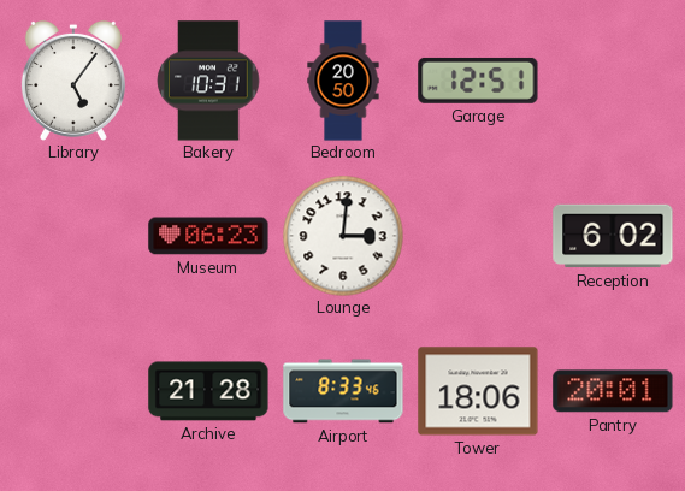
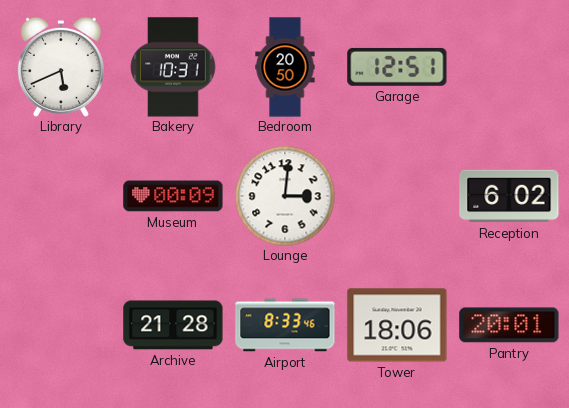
Library: 5:06 -> 5:41 (61, 67)
Museum: 06:23 -> 00:09 (173, 196)
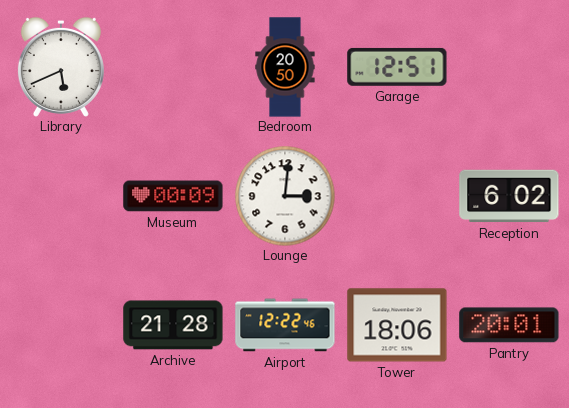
Bakery: 10:31 -> none (173, 67)
Airport: 8:33 -> 12:22 (285, 325)
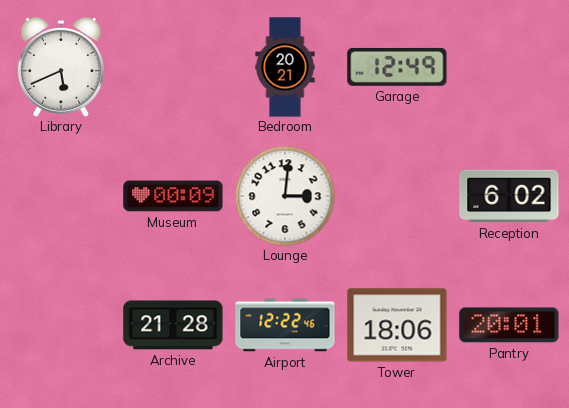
Bedroom: 20:50 -> 20:21 (285, 67)
Garage: 12:51 -> 12:49 (397, 67)
